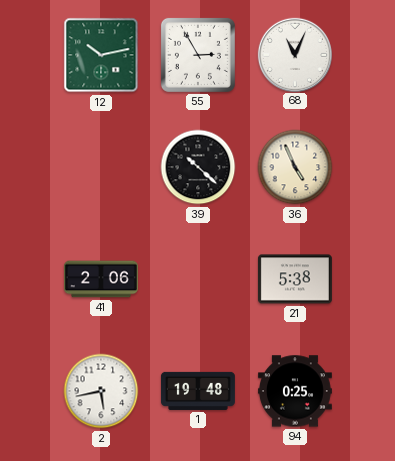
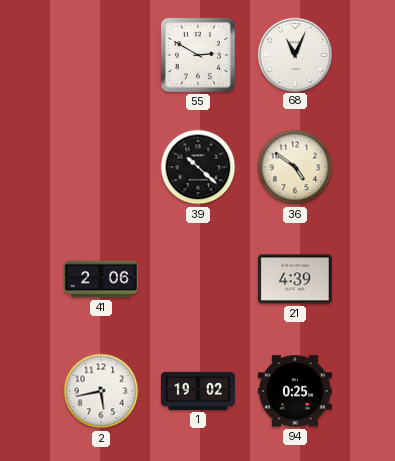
12: 10:13 -> none (101, 55)
55: 2:55 -> 2:50 (198, 55)
36: 4:56 -> 4:51 (295, 167)
21: 5:38 -> 4:39 (295, 279)
1: 19:48 -> 19:02 (198, 391)
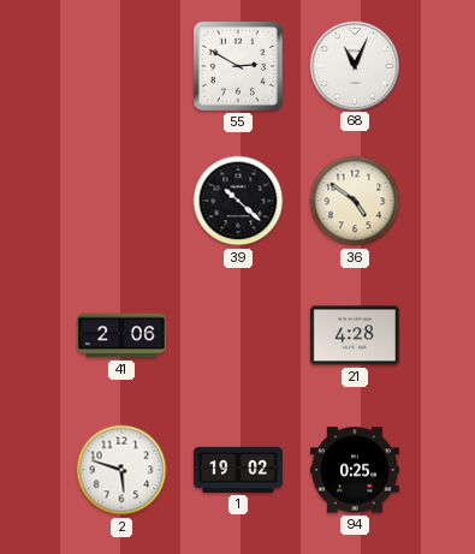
21: 4:39 -> 4:28 (355, 335)
2: 5:43 -> 5:48 (121, 470)
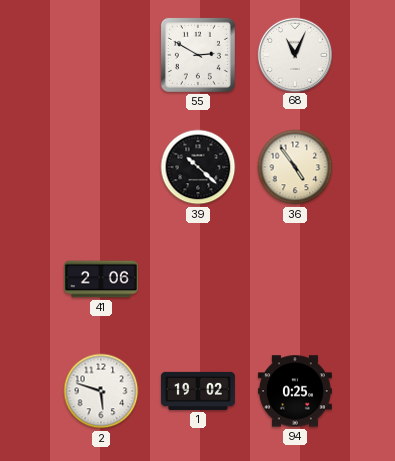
36: 4:51 -> 4:54 (295, 167)
21: 4:28 -> none (355, 335)
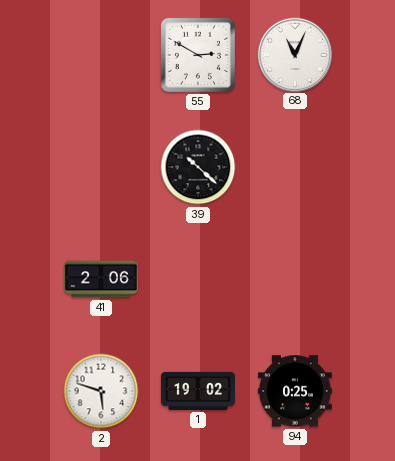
36: 4:54 -> none (295, 167)
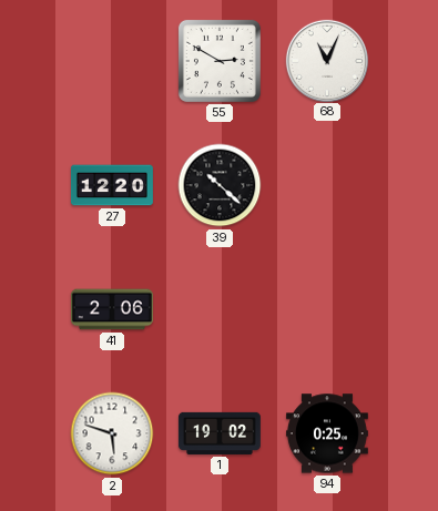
27: none -> 12:20 (112, 185)
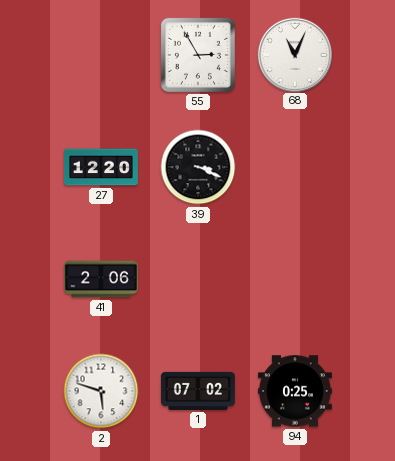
55: 2:50 -> 2:55 (198, 55)
39: 10:22 -> 3:19 (198, 167)
1: 19:02 -> 07:02 (198, 391)
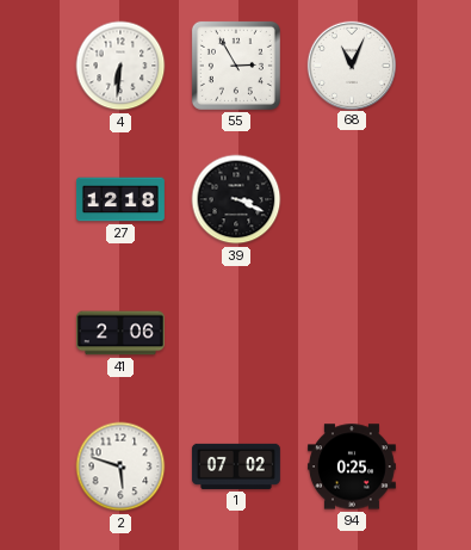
4: none -> 6:31 (120, 66)
27: 12:20 -> 12:18 (120, 199)
